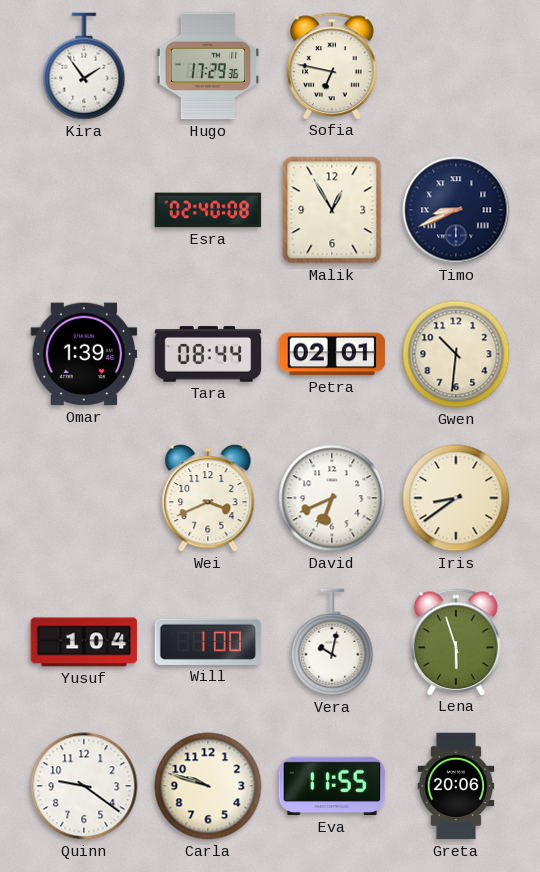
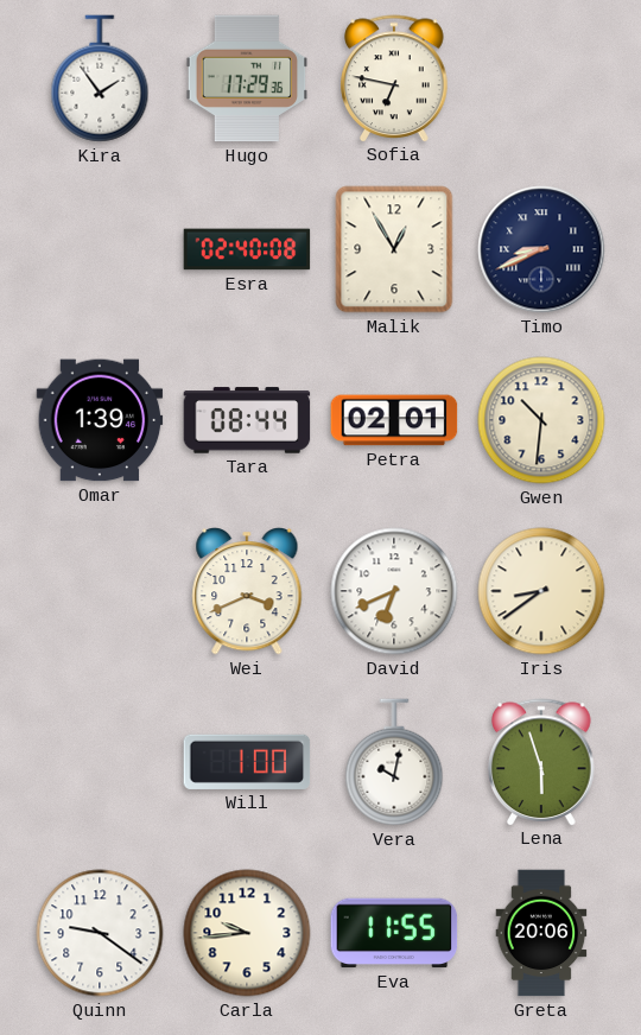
Yusuf: 1:04 -> none (84, 642)
Carla: 9:48 -> 9:44 (247, 933)
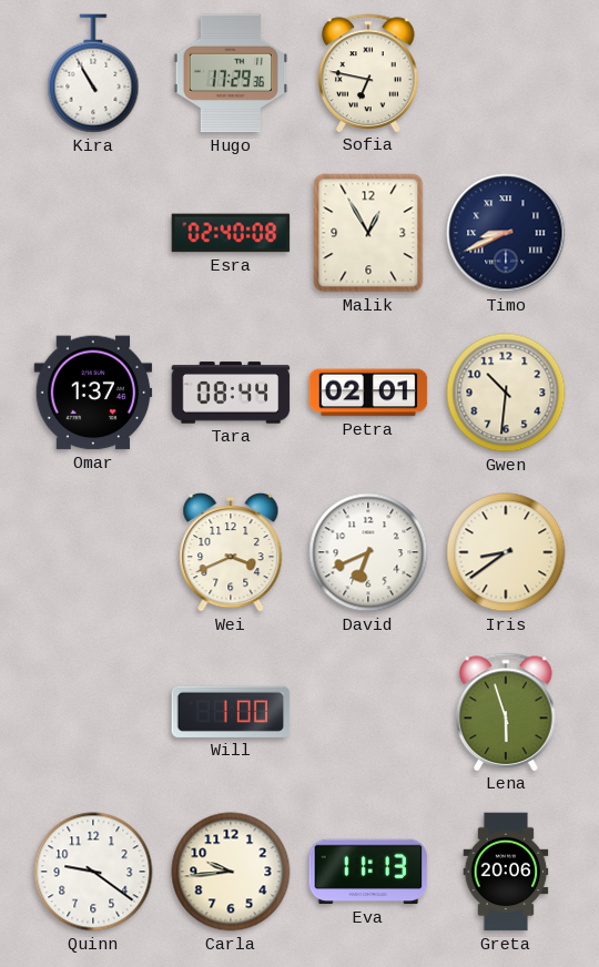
Kira: 1:54 -> 10:55 (93, 73)
Omar: 1:39 -> 1:37 (93, 393)
Vera: 10:02 -> none (394, 762)
Eva: 11:55 -> 11:13 (368, 872)
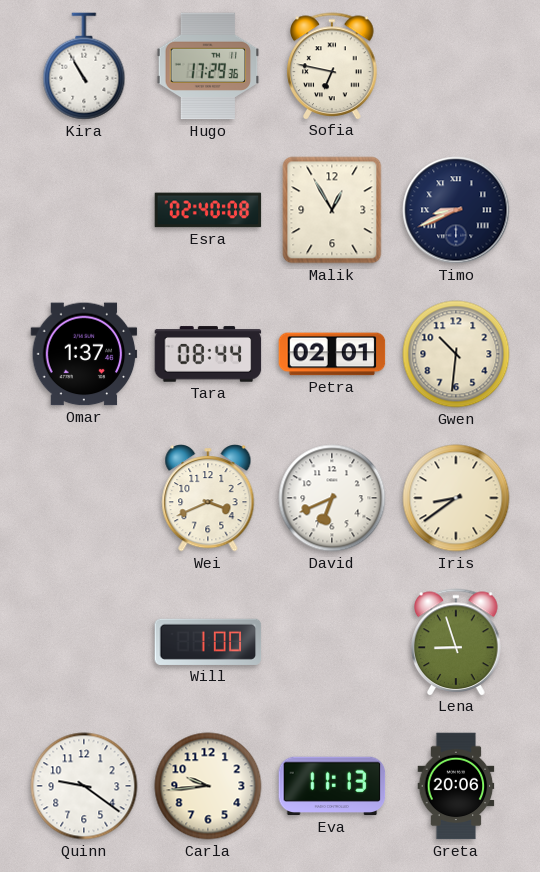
Lena: 5:57 -> 8:57 (456, 642)
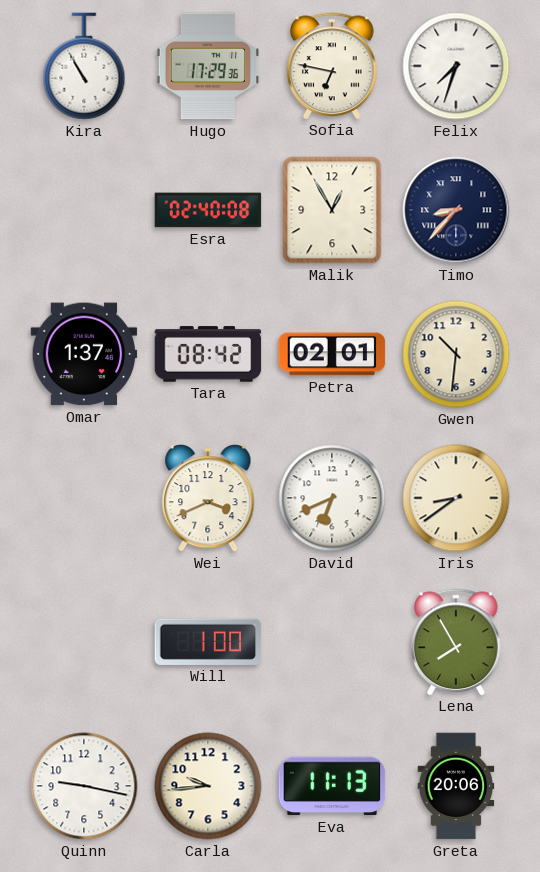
Felix: none -> 7:33 (456, 66)
Timo: 8:41 -> 8:37 (456, 210)
Tara: 08:44 -> 08:42 (208, 354)
Lena: 8:57 -> 7:55 (456, 642)
Quinn: 9:21 -> 9:17 (84, 786)
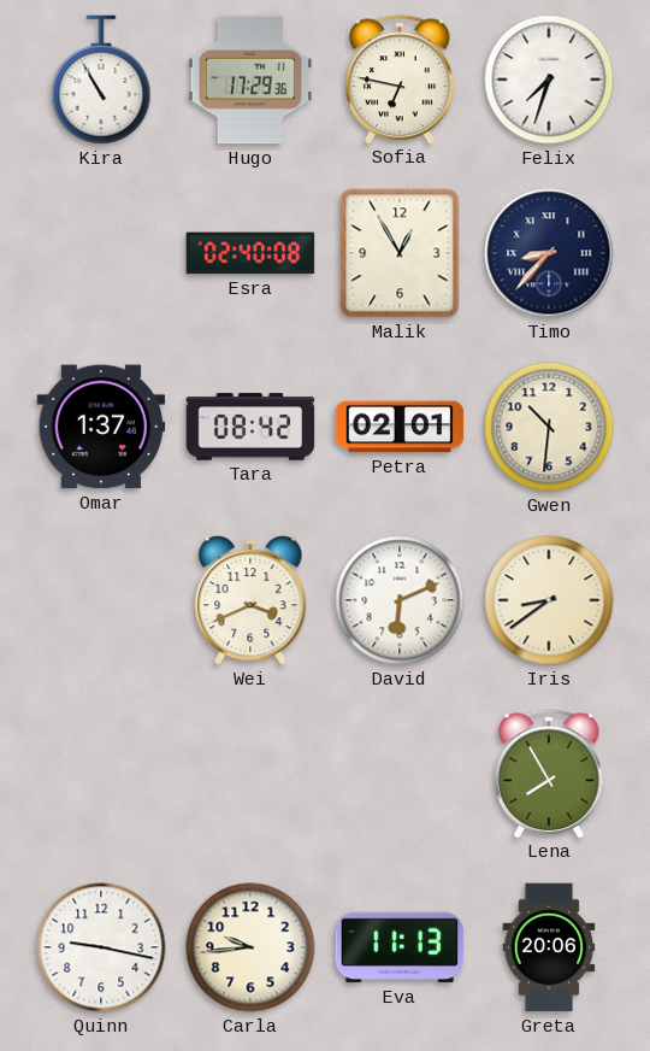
David: 6:41 -> 6:11 (400, 600)
Will: 1:00 -> none (208, 642)
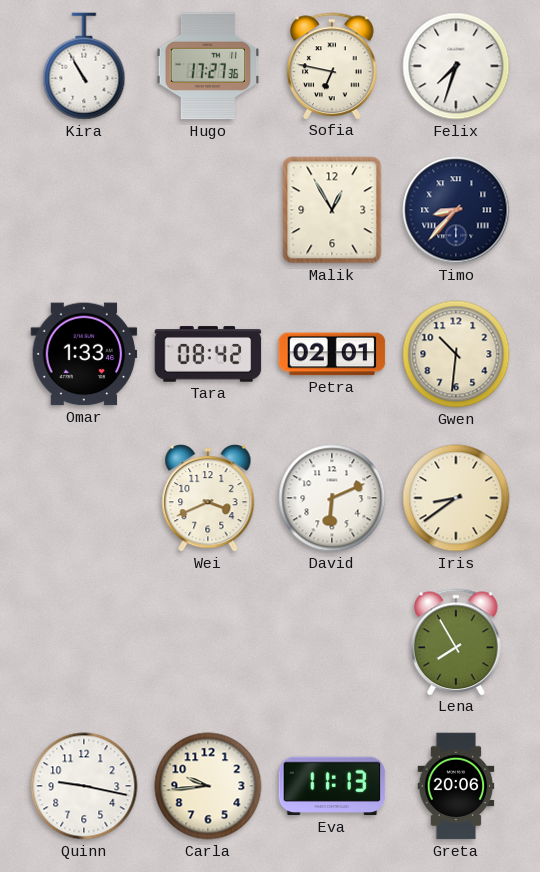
Hugo: 17:29 -> 17:27 (208, 66)
Esra: 02:40 -> none (250, 253)
Omar: 1:37 -> 1:33 (84, 354)
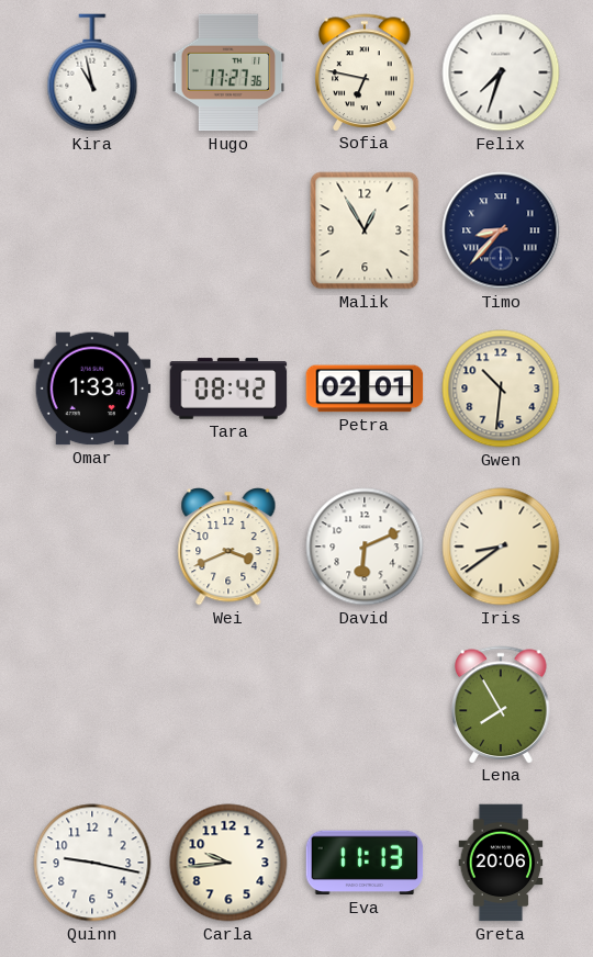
Kira: 10:55 -> 10:58 (92, 72)
